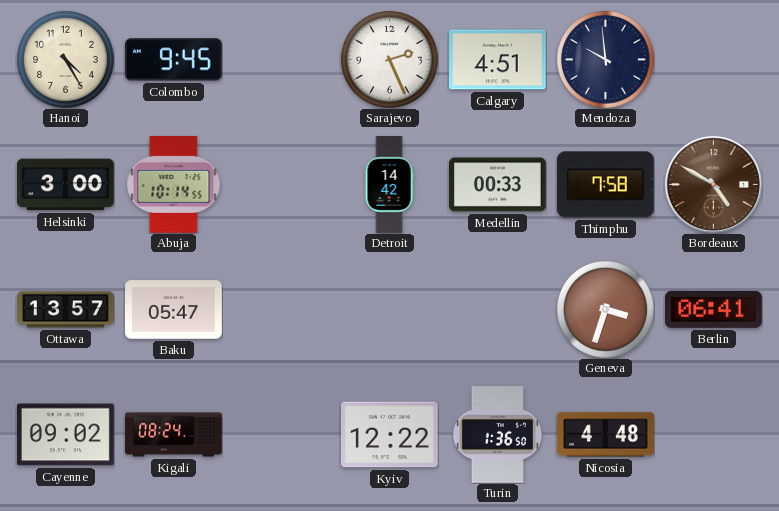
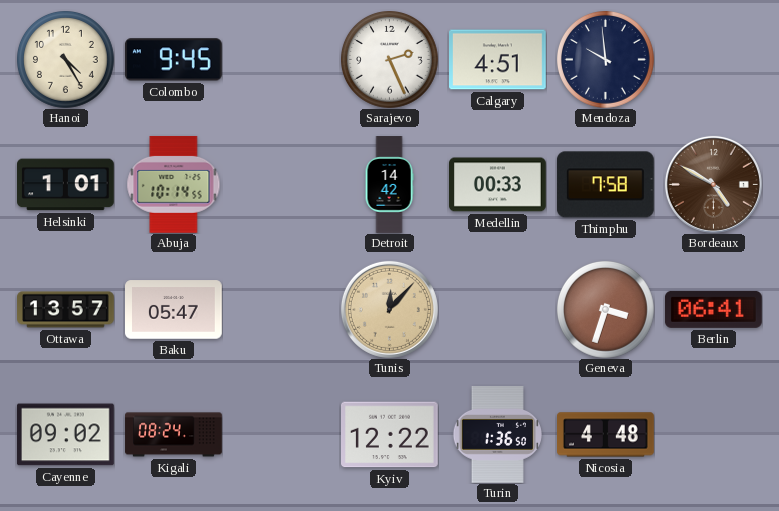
Helsinki: 3:00 -> 1:01 (66, 185)
Tunis: none -> 12:07 (389, 309)
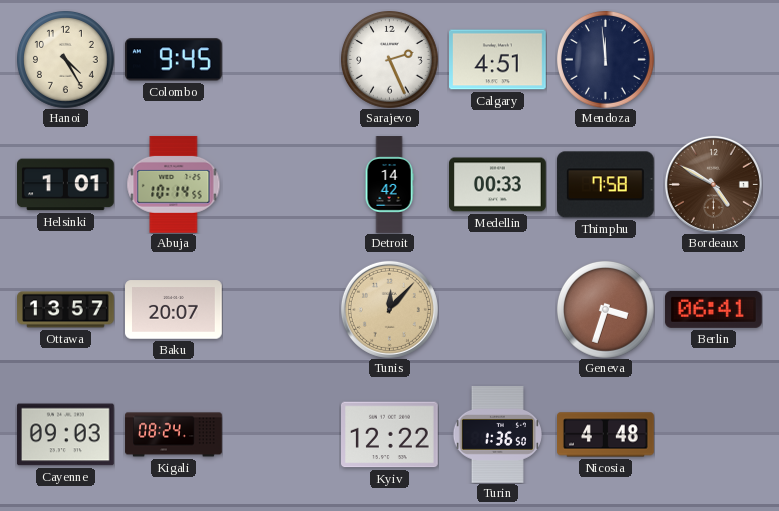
Mendoza: 9:59 -> 11:59 (606, 60)
Baku: 05:47 -> 20:07 (174, 310)
Cayenne: 09:02 -> 09:03 (65, 435)
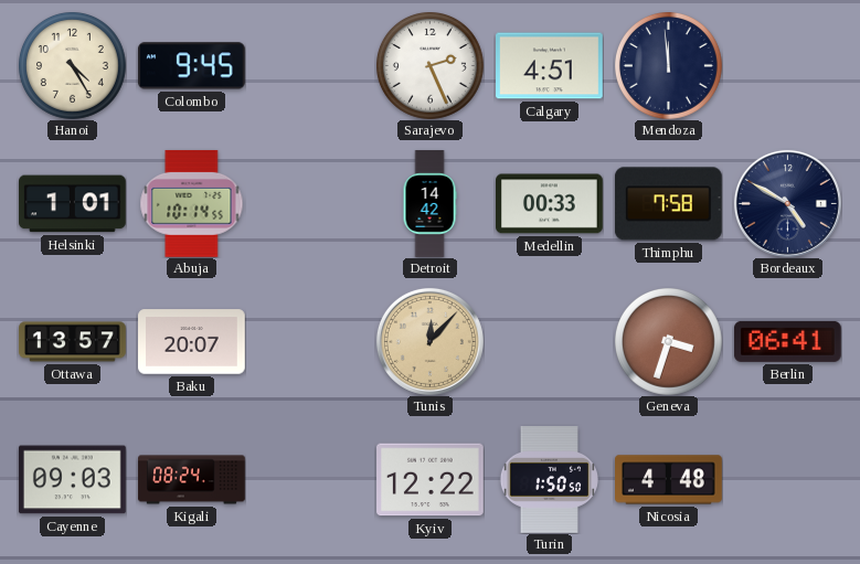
Bordeaux dial: brown -> navy (787, 203)
Turin: 1:36 -> 1:50 (549, 480)
